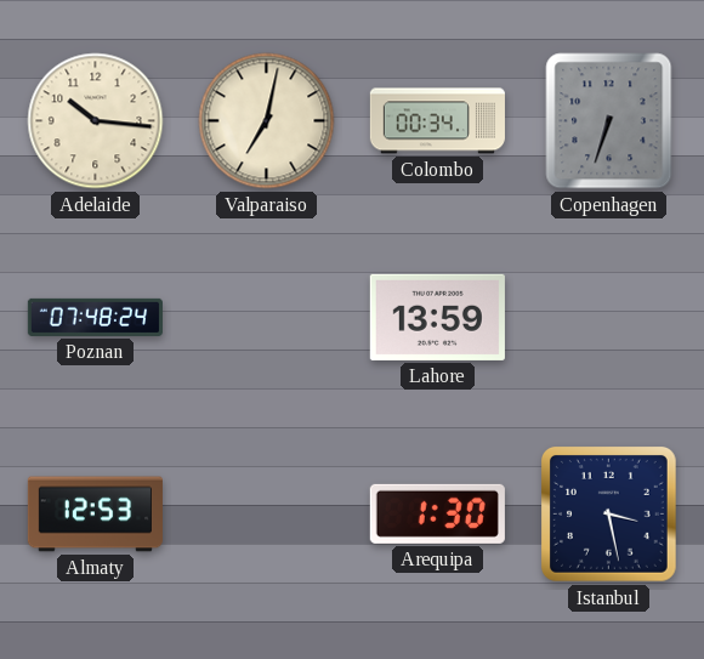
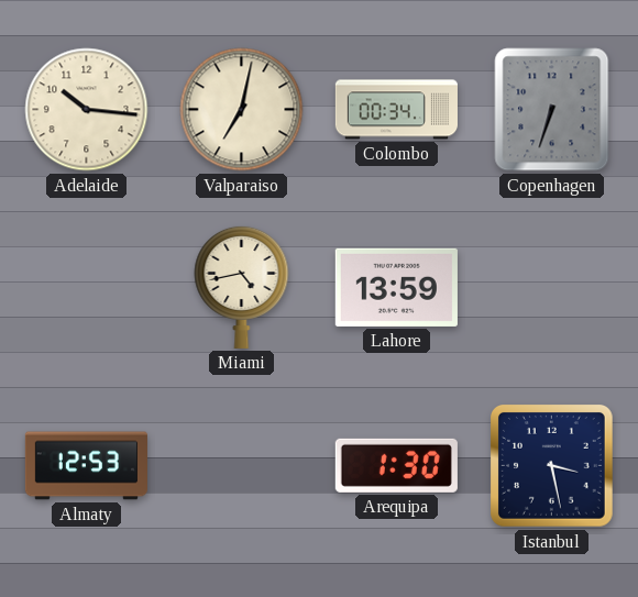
Poznan: 07:48 -> none (95, 317)
Miami: none -> 4:43 (242, 287)
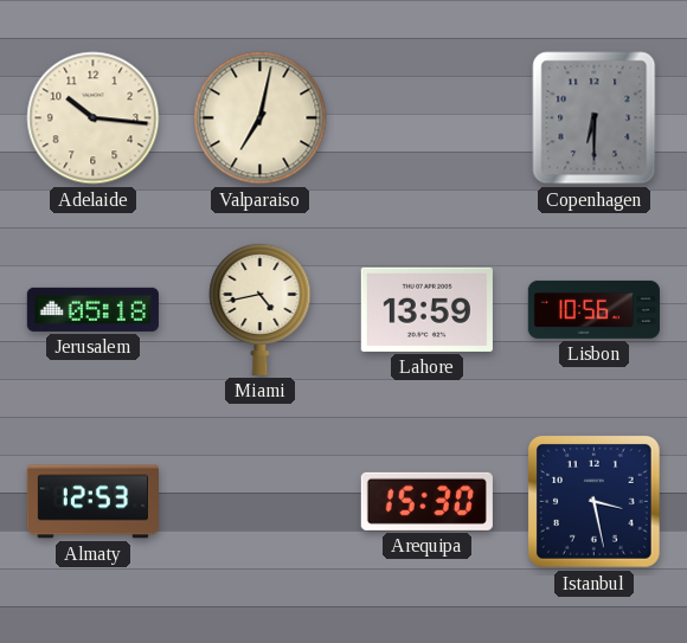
Colombo: 00:34 -> none (396, 110)
Copenhagen: 6:33 -> 6:30 (595, 118)
Jerusalem: none -> 05:18 (92, 309)
Lisbon: none -> 10:56 (593, 309)
Arequipa: 1:30 -> 15:30 (426, 501)
